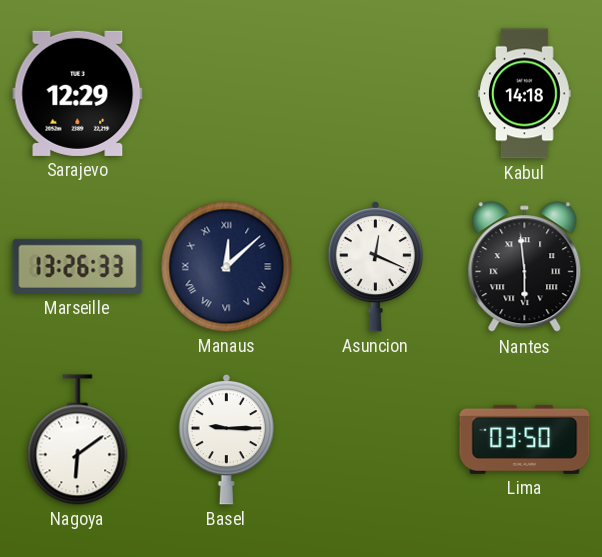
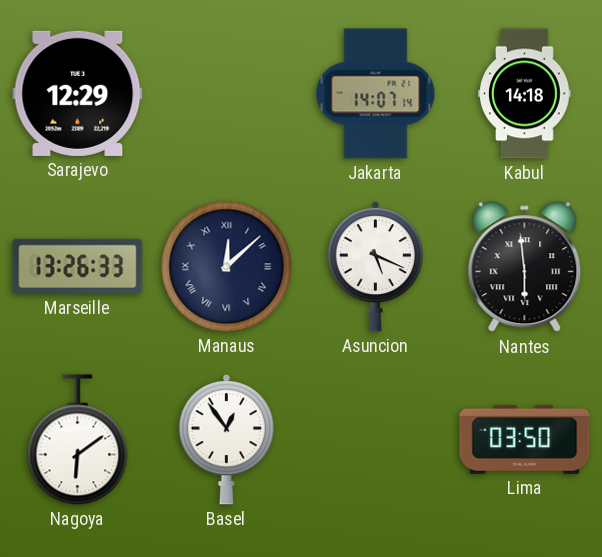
Jakarta: none -> 14:07 (376, 94)
Asuncion: 12:19 -> 5:19 (375, 266)
Basel: 9:15 -> 12:54 (226, 439)
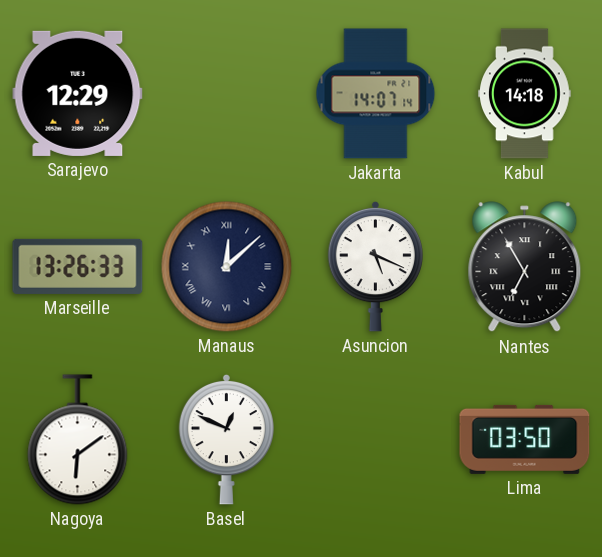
Nantes: 5:59 -> 6:55 (525, 267)
Basel: 12:54 -> 12:49 (226, 439)
